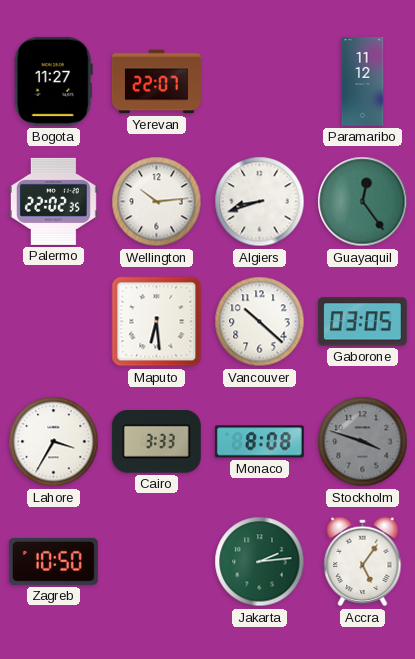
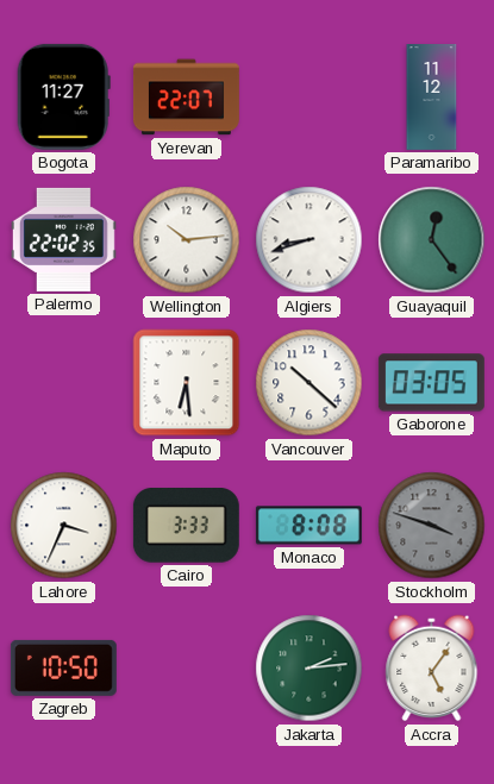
Lahore: 3:35 -> 3:34 (64, 526)
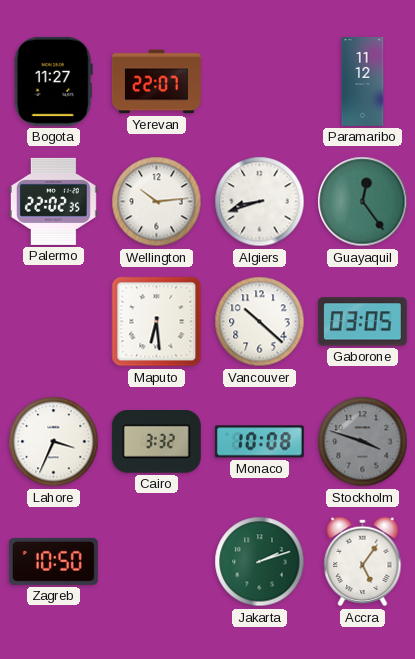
Cairo: 3:33 -> 3:32 (156, 442)
Monaco: 8:08 -> 10:08 (259, 442)
Jakarta: 2:14 -> 2:12 (260, 562)
